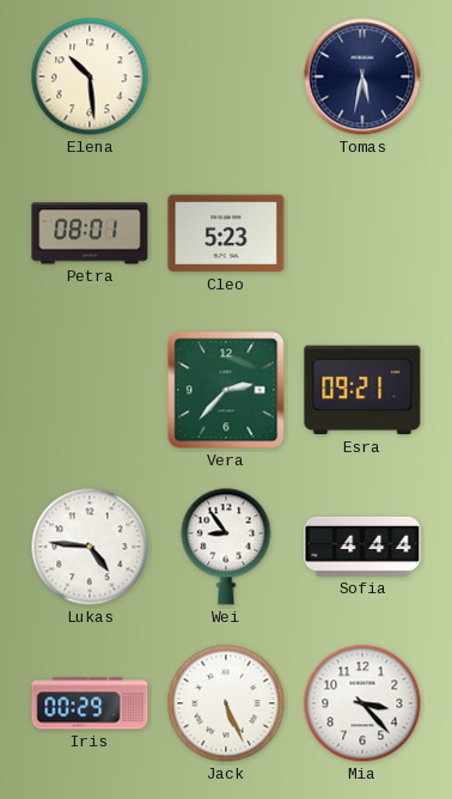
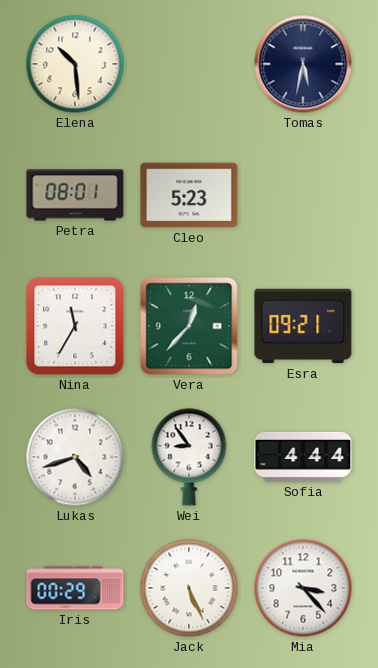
Nina: none -> 11:35 (75, 326)
Vera: 2:37 -> 12:37 (189, 326)
Lukas: 4:46 -> 4:42 (75, 457)
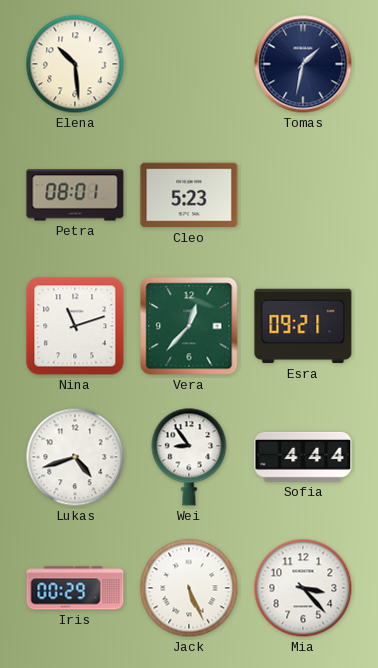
Tomas: 5:32 -> 1:32 (303, 64)
Nina: 11:35 -> 11:12 (75, 326)
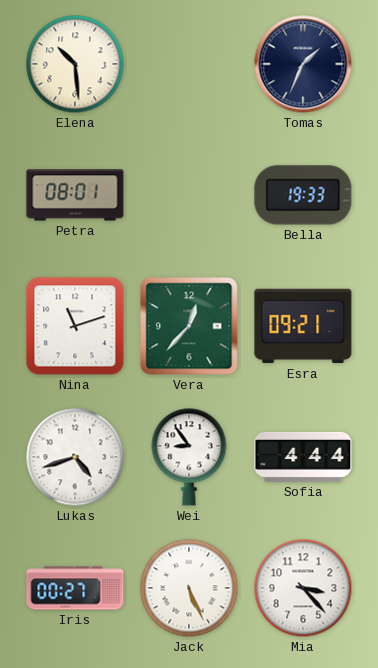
Tomas: 1:32 -> 1:34 (303, 64)
Cleo: 5:23 -> none (189, 195)
Bella: none -> 19:33 (303, 195)
Iris: 00:29 -> 00:27 (75, 588)
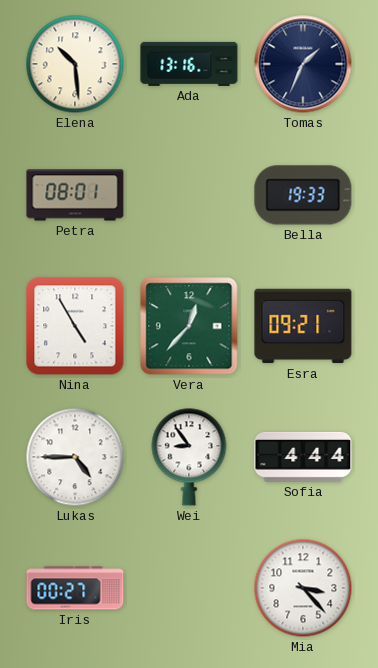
Ada: none -> 13:16 (189, 64)
Nina: 11:12 -> 4:55 (75, 326)
Lukas: 4:42 -> 4:45 (75, 457)
Jack: 5:26 -> none (189, 588)
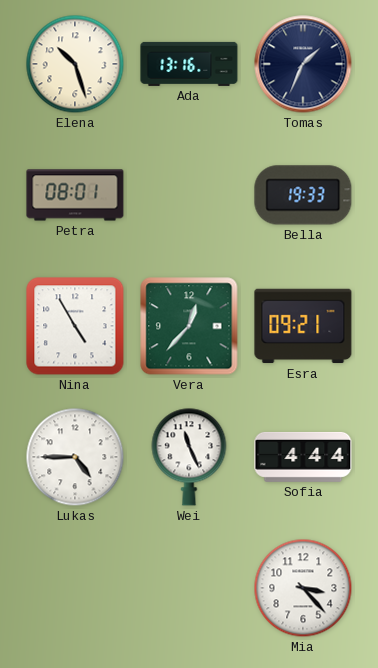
Elena: 10:29 -> 10:27 (75, 64)
Wei: 8:54 -> 11:26 (189, 457)
Iris: 00:27 -> none (75, 588)
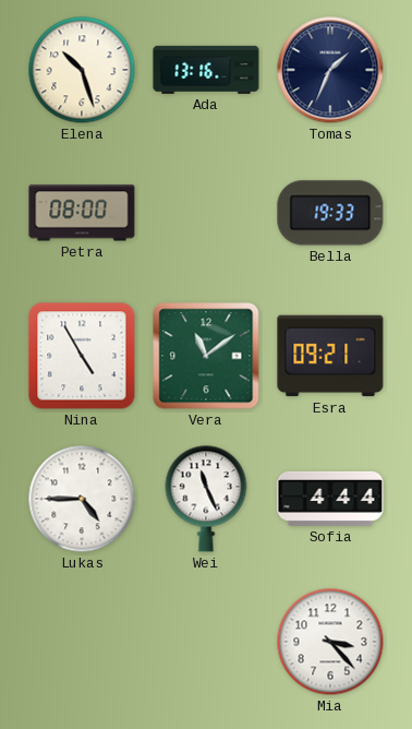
Petra: 08:01 -> 08:00 (82, 213)
Vera: 12:37 -> 11:09 (206, 356)
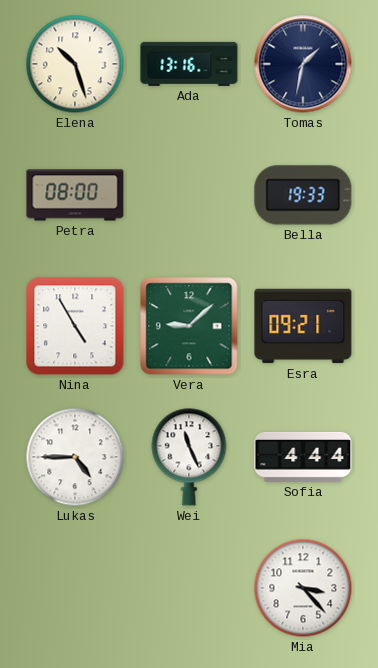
Tomas: 1:34 -> 1:32 (303, 64)
Vera: 11:09 -> 9:08 (189, 326)
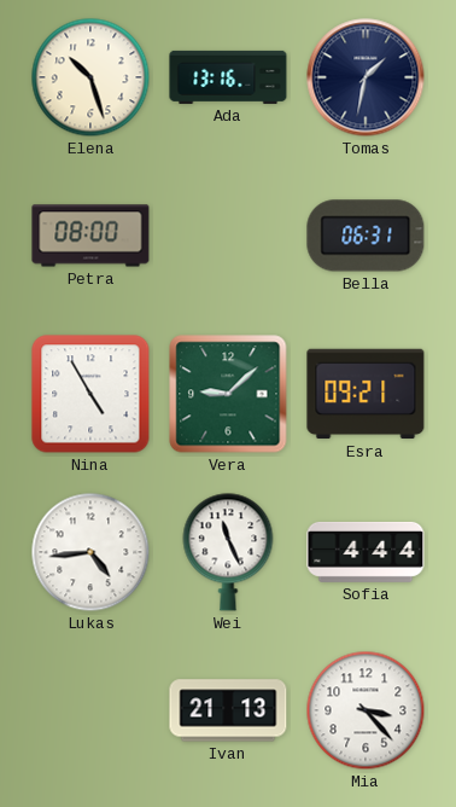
Bella: 19:33 -> 06:31 (366, 236)
Lukas: 4:45 -> 4:44 (90, 552)
Ivan: none -> 21:13 (228, 710)
